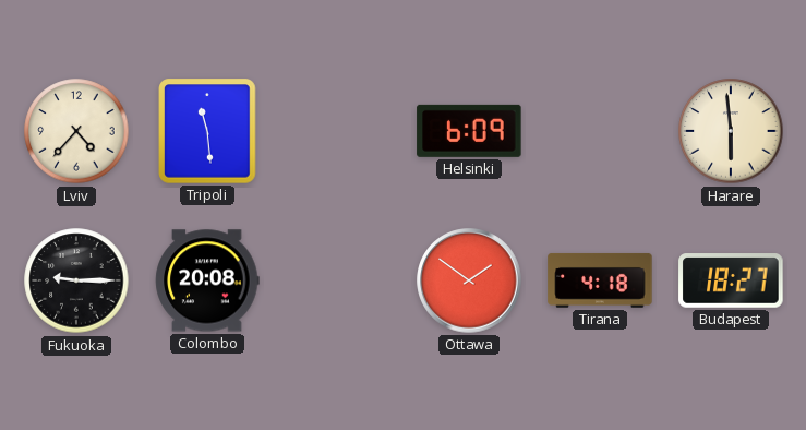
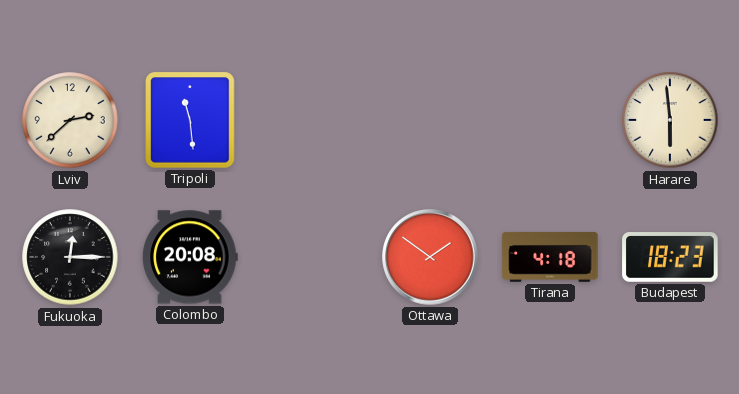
Lviv: 4:37 -> 2:38 (70, 120)
Helsinki: 6:09 -> none (469, 131)
Fukuoka: 9:15 -> 12:15 (70, 257)
Budapest: 18:27 -> 18:23 (670, 257)
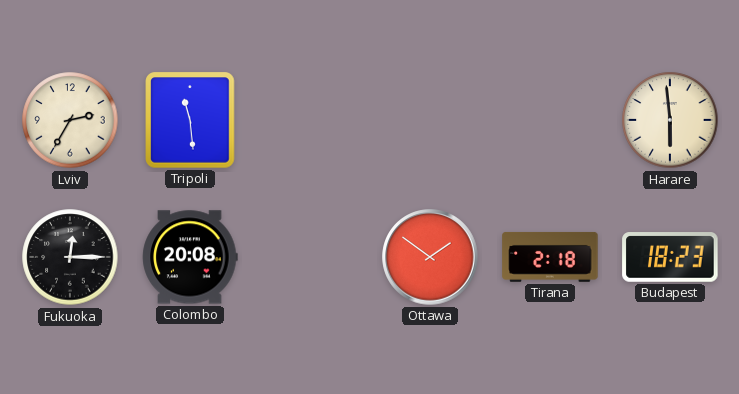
Lviv: 2:38 -> 2:35 (70, 120)
Tirana: 4:18 -> 2:18 (550, 257)
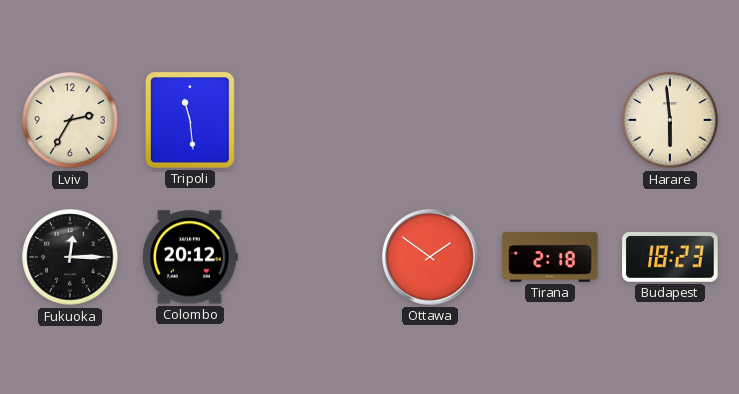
Colombo: 20:08 -> 20:12 (190, 257)
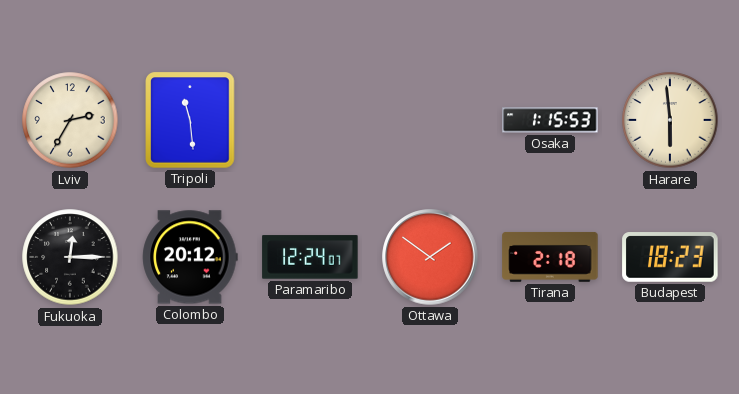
Osaka: none -> 1:15 (550, 120)
Paramaribo: none -> 12:24 (310, 257)
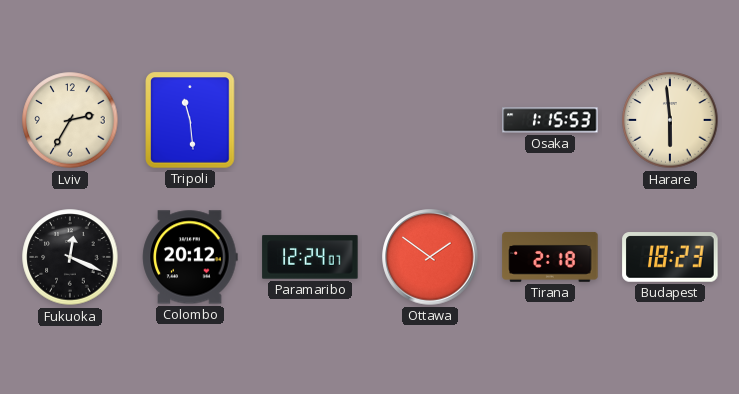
Fukuoka: 12:15 -> 12:19 (70, 257)
